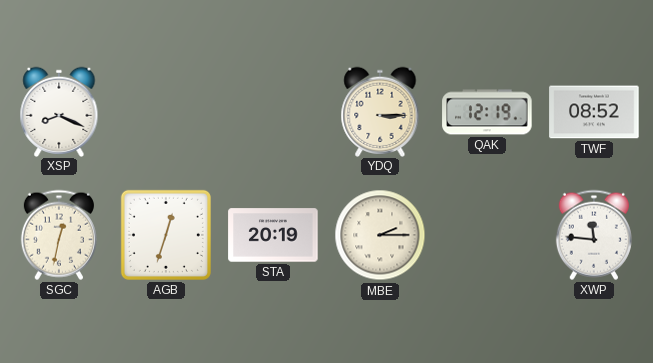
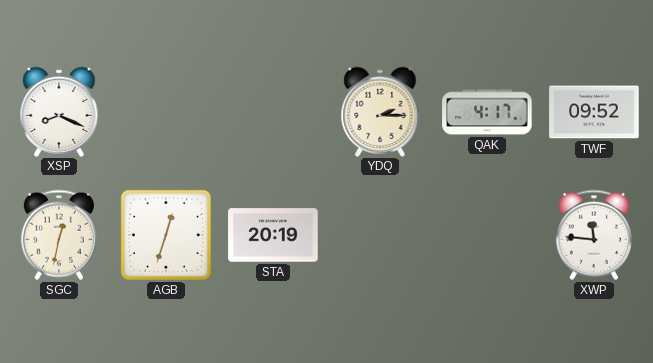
YDQ: 3:15 -> 2:15 (380, 111)
QAK: 12:19 -> 4:17 (487, 112)
TWF: 08:52 -> 09:52 (594, 112)
MBE: 2:15 -> none (380, 235)
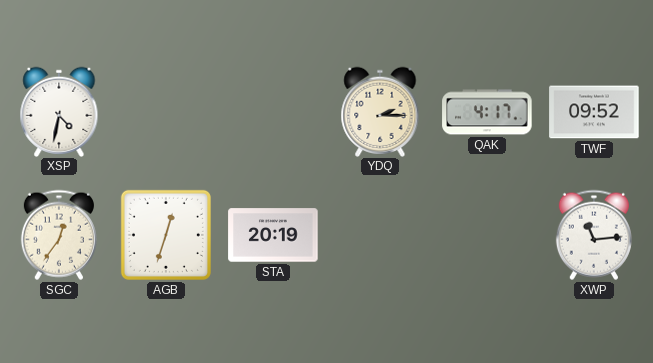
XSP: 8:19 -> 4:32 (59, 111)
SGC: 12:32 -> 12:36 (59, 235)
XWP: 11:46 -> 11:14 (594, 235)
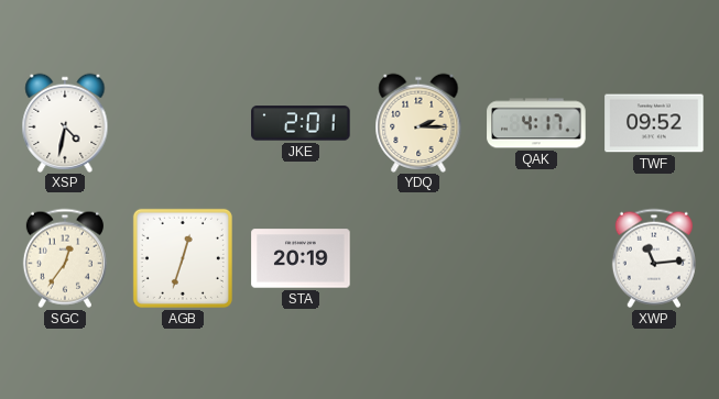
JKE: none -> 2:01 (301, 123)
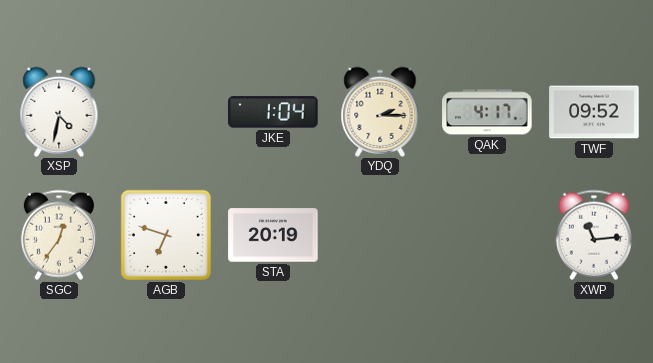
JKE: 2:01 -> 1:04 (273, 112)
AGB: 12:33 -> 6:48 (166, 235)
